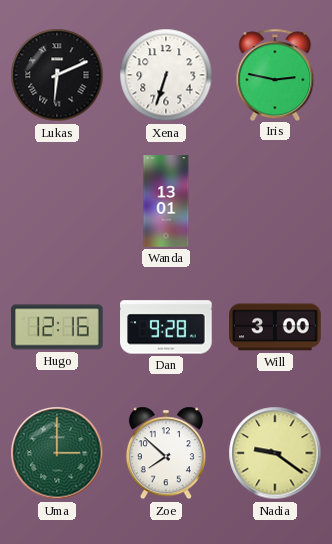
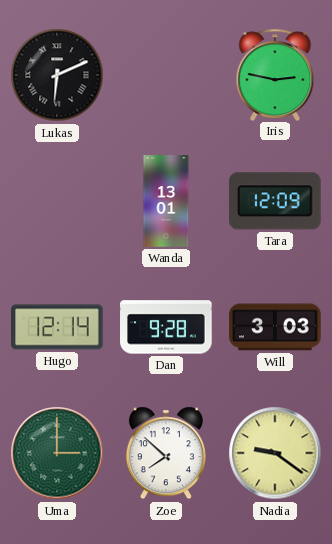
Xena: 6:33 -> none (166, 75)
Tara: none -> 12:09 (275, 201)
Hugo: 12:16 -> 12:14 (57, 327)
Will: 3:00 -> 3:03 (275, 327)
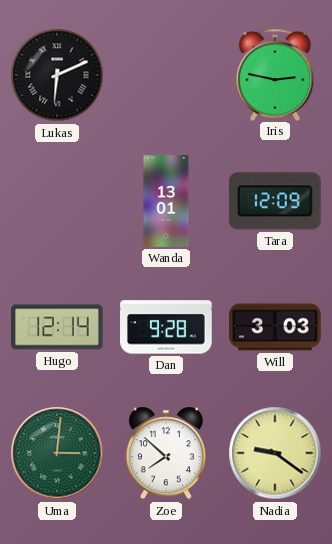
Uma: 3:00 -> 3:01 (57, 453)
